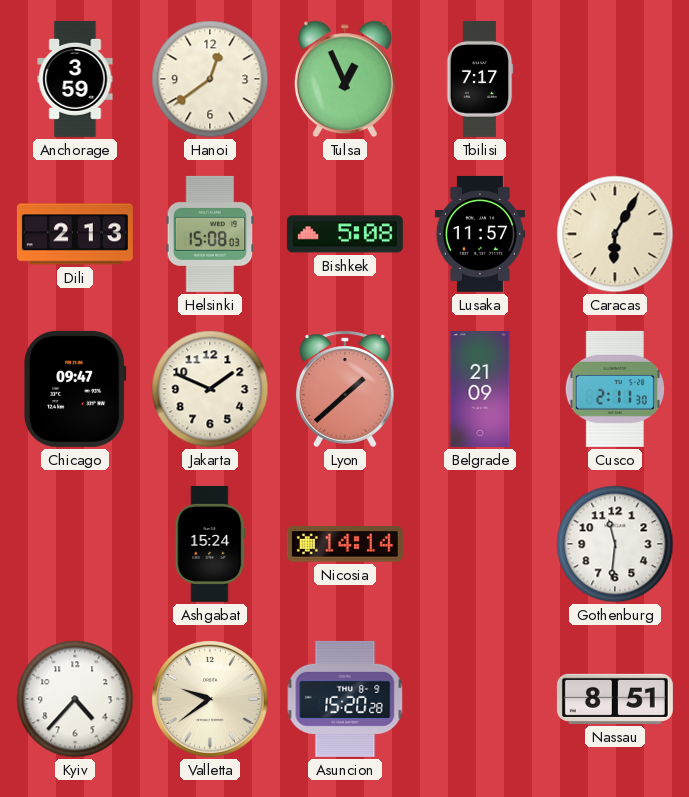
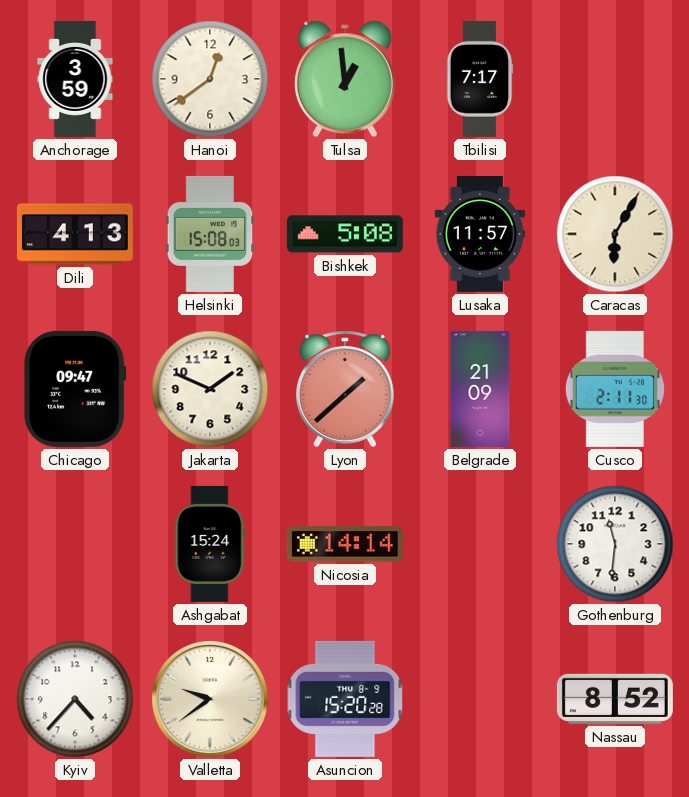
Tulsa: 12:56 -> 12:59 (345, 79)
Dili: 2:13 -> 4:13 (75, 234)
Nassau: 8:51 -> 8:52 (615, 699)
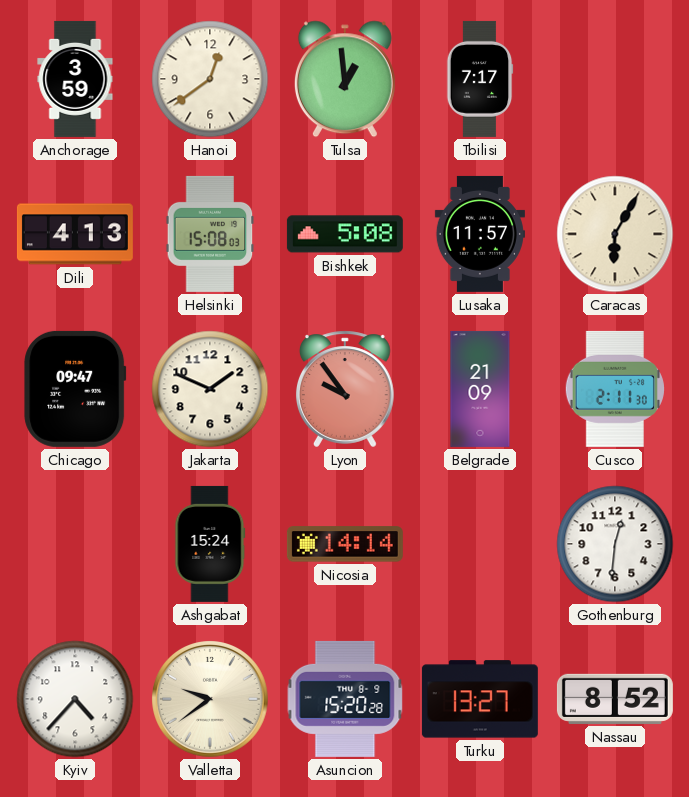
Lyon: 1:38 -> 9:54 (345, 389)
Gothenburg: 11:31 -> 12:31 (615, 544)
Turku: none -> 13:27 (480, 699)
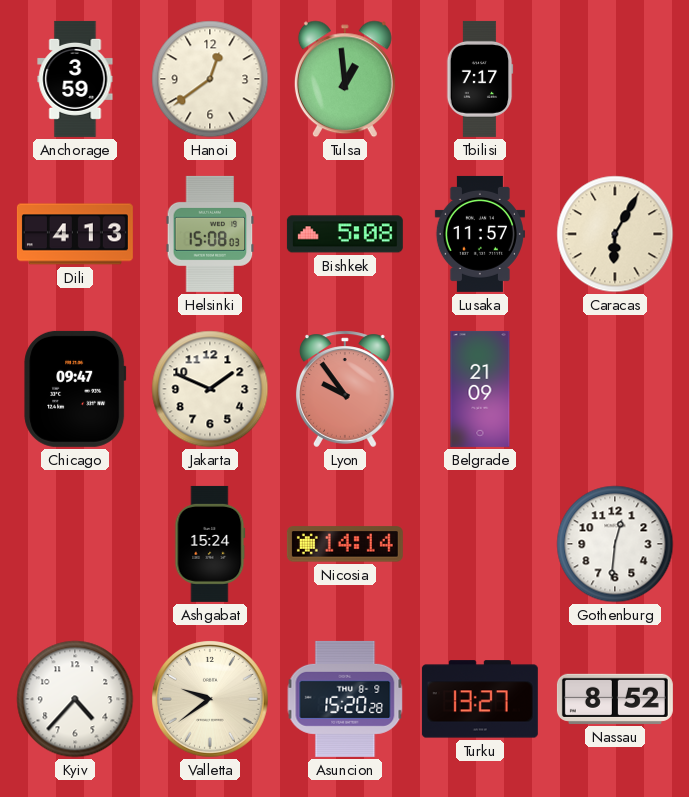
Cusco: 2:11 -> none (615, 389)
